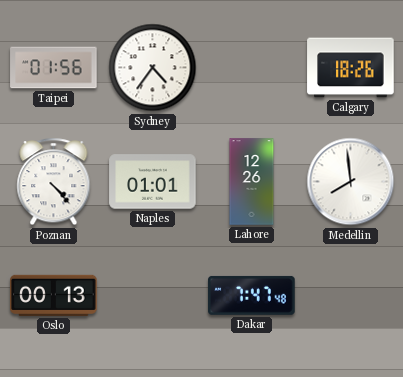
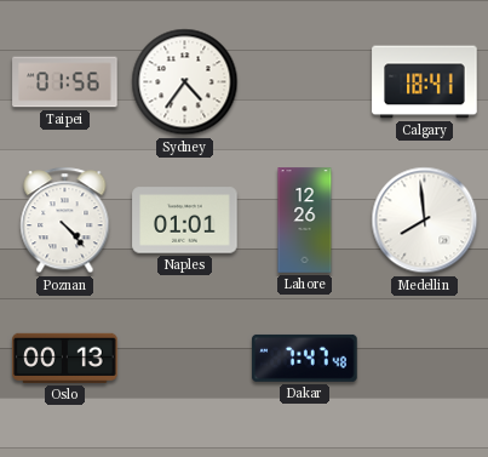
Calgary: 18:26 -> 18:41 (425, 82)
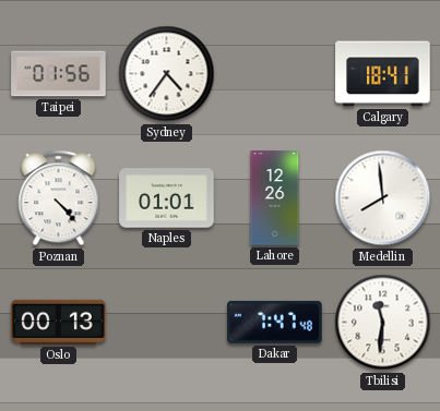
Tbilisi: none -> 11:31 (383, 323)
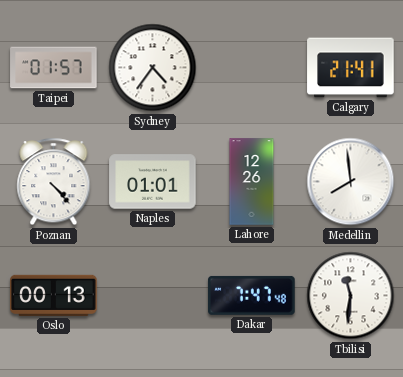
Taipei: 01:56 -> 01:57 (54, 68)
Calgary: 18:41 -> 21:41 (351, 68)
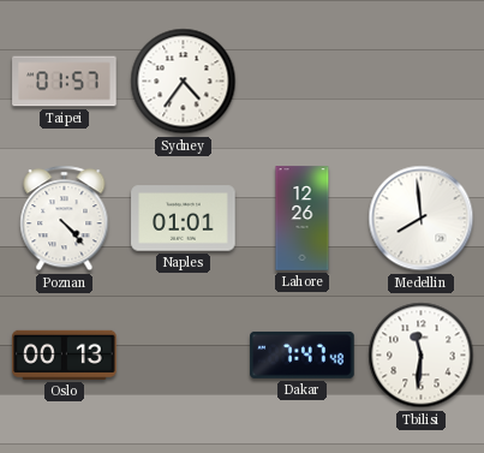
Calgary: 21:41 -> none (351, 68)
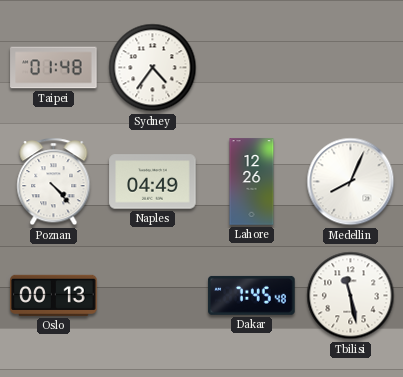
Taipei: 01:57 -> 01:48 (54, 68)
Naples: 01:01 -> 04:49 (153, 182)
Medellin: 7:59 -> 8:04 (351, 182)
Dakar: 7:47 -> 7:45 (252, 295)
Tbilisi: 11:31 -> 11:28 (351, 296)
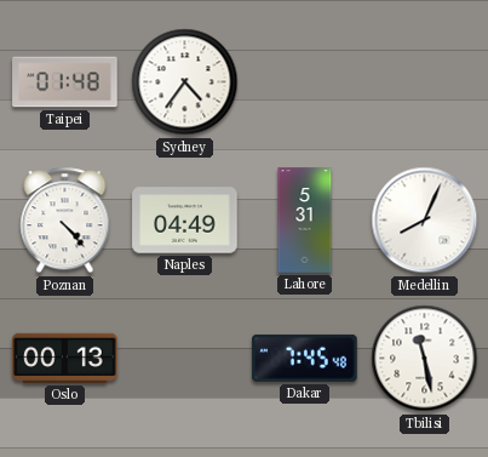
Lahore: 12:26 -> 5:31 (305, 221)
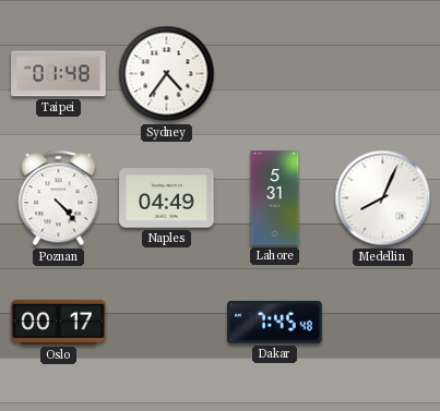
Oslo: 00:13 -> 00:17 (59, 322)
Tbilisi: 11:28 -> none (425, 359)
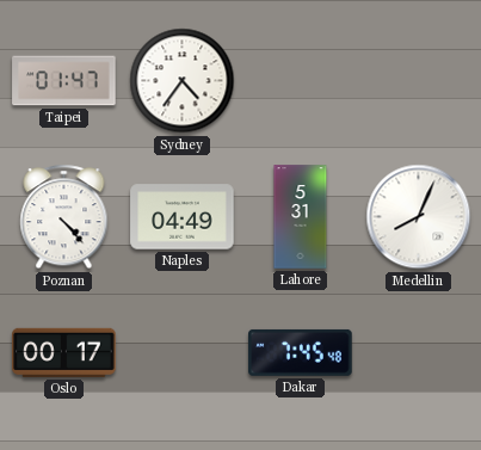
Taipei: 01:48 -> 01:47 (64, 81)
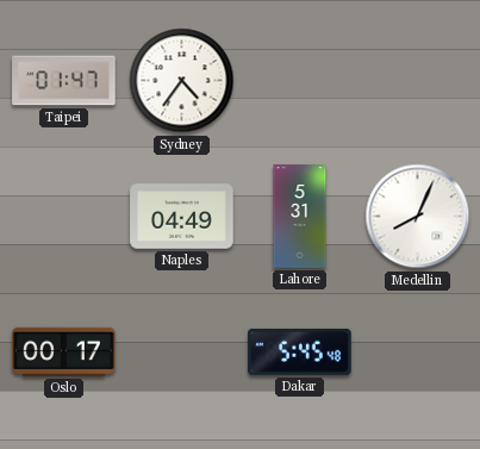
Poznan: 4:23 -> none (64, 217)
Dakar: 7:45 -> 5:45 (300, 351)
